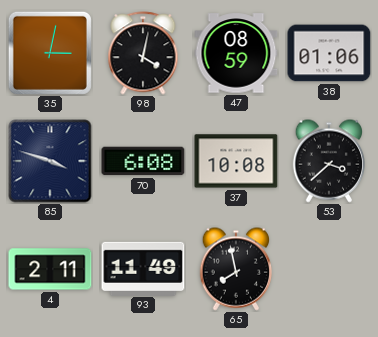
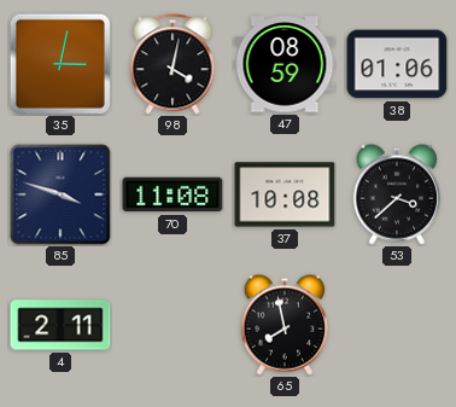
70: 6:08 -> 11:08 (173, 194)
93: 11:49 -> none (143, 268)
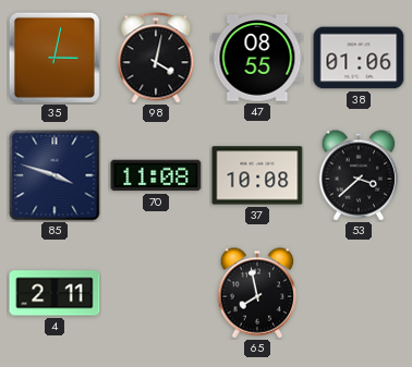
47: 08:59 -> 08:55 (257, 58)
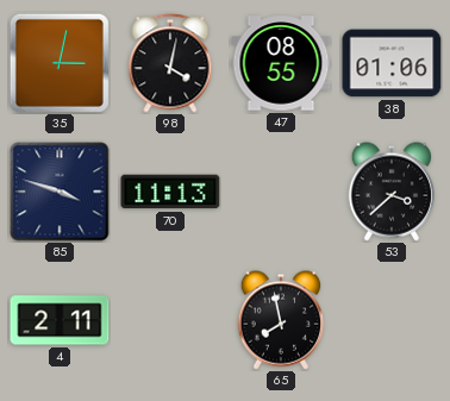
70: 11:08 -> 11:13 (170, 192)
37: 10:08 -> none (257, 175)
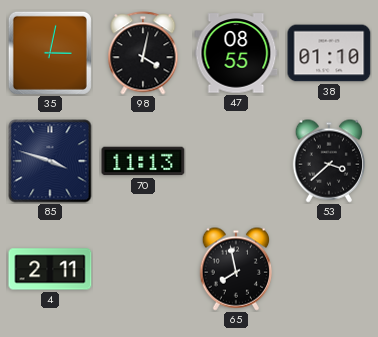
38: 01:06 -> 01:10 (329, 53)
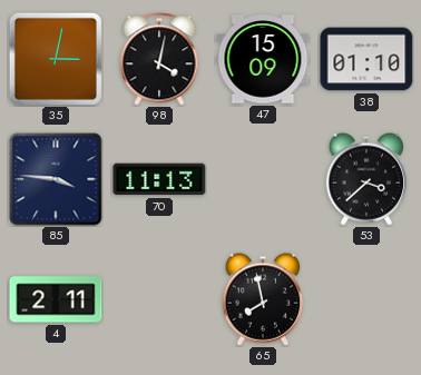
47: 08:55 -> 15:09 (263, 59)
85: 3:48 -> 3:46 (56, 179)
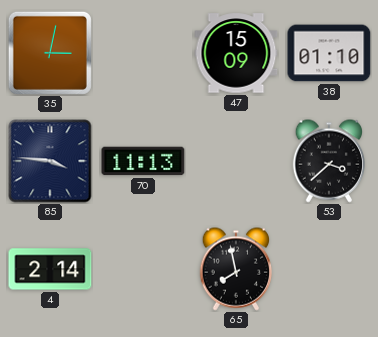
98: 4:02 -> none (159, 59)
4: 2:11 -> 2:14 (50, 269)
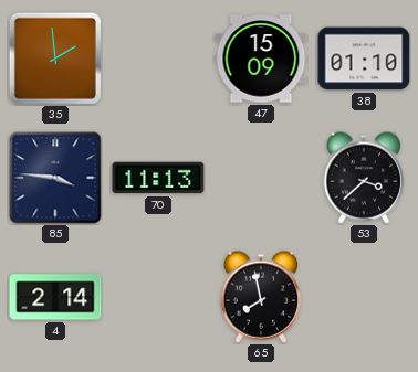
35: 3:02 -> 1:59 (55, 59)
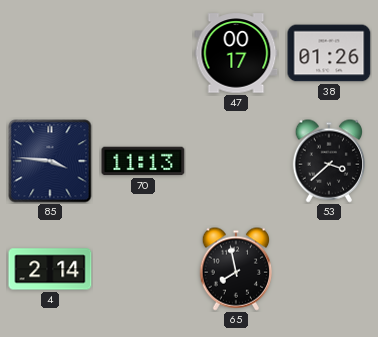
35: 1:59 -> none (55, 59)
47: 15:09 -> 00:17 (236, 53)
38: 01:10 -> 01:26 (329, 53)
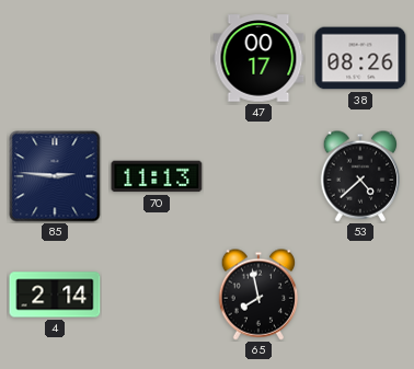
38: 01:26 -> 08:26 (360, 58)
85: 3:46 -> 2:46 (55, 176)
53: 3:38 -> 4:38 (360, 176)
